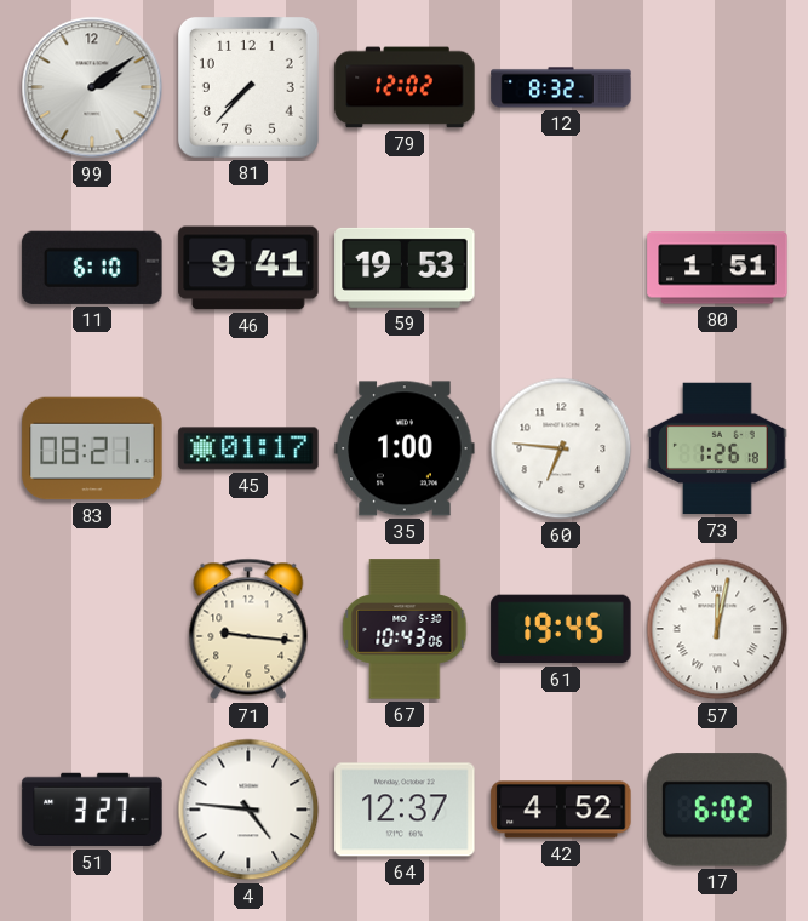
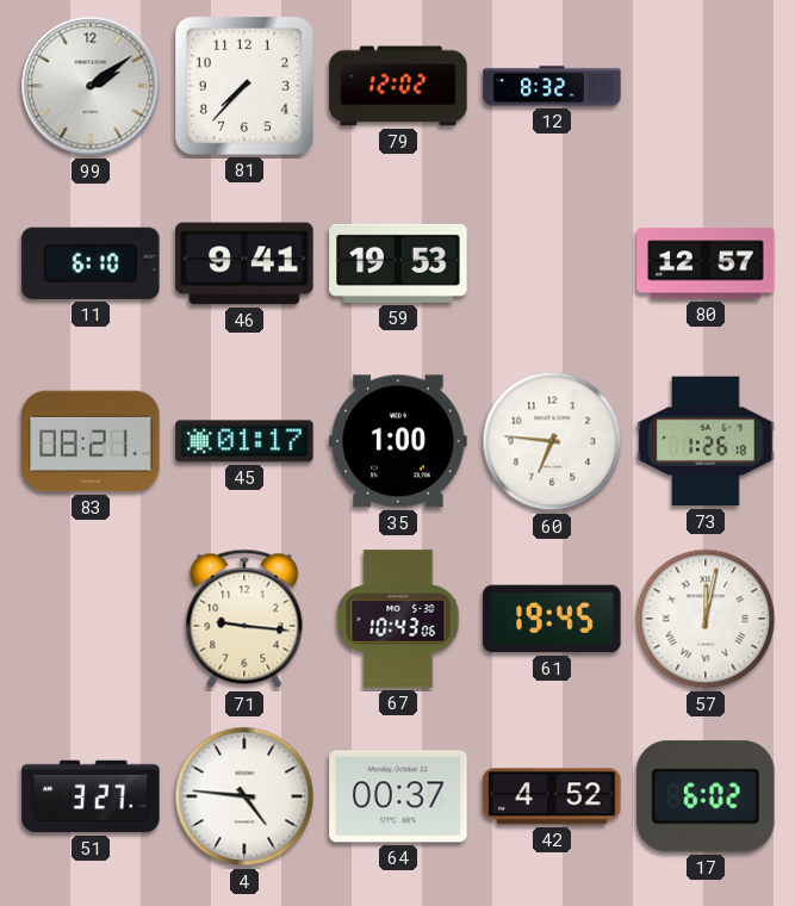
80: 1:51 -> 12:57 (706, 263)
64: 12:37 -> 00:37 (398, 796)
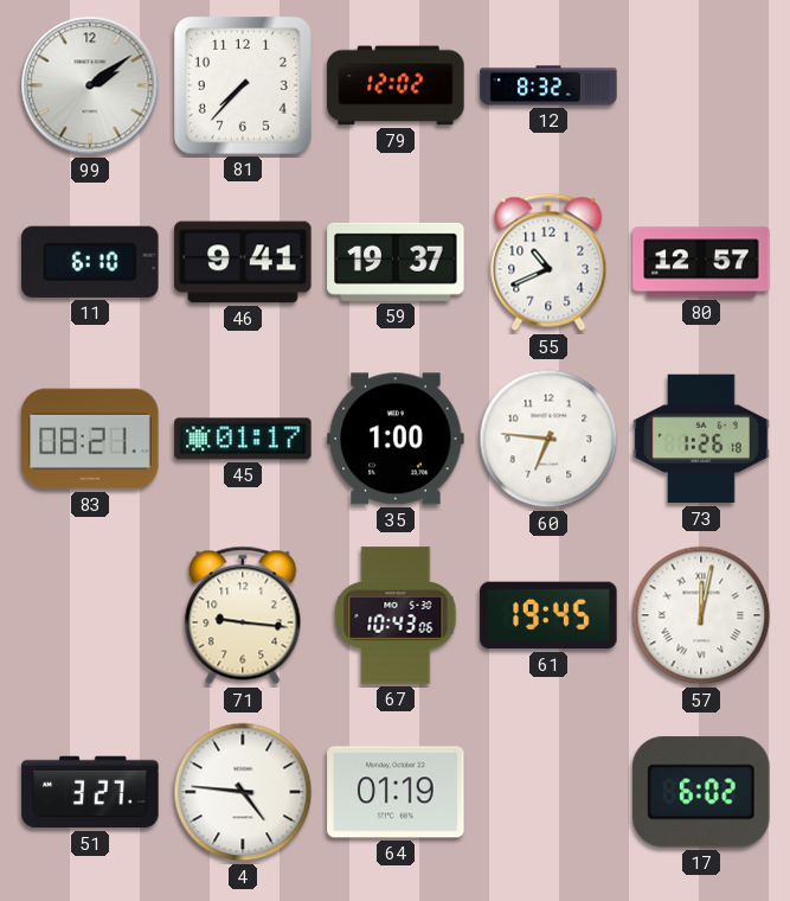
59: 19:53 -> 19:37 (396, 262)
55: none -> 10:41 (548, 262)
64: 00:37 -> 01:19 (396, 792)
42: 4:52 -> none (552, 796)
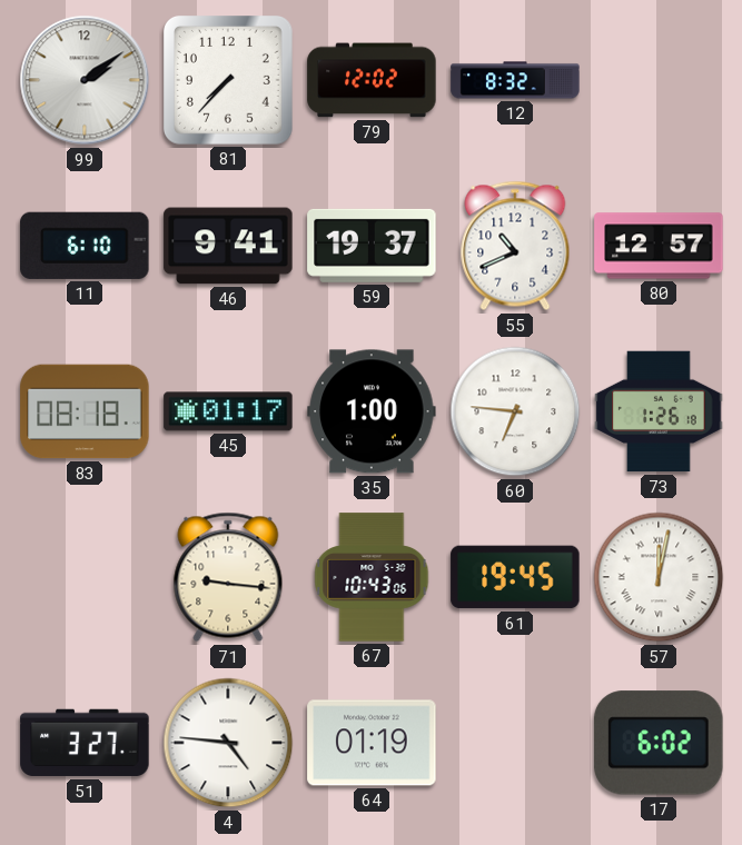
83: 08:21 -> 08:18 (85, 411)
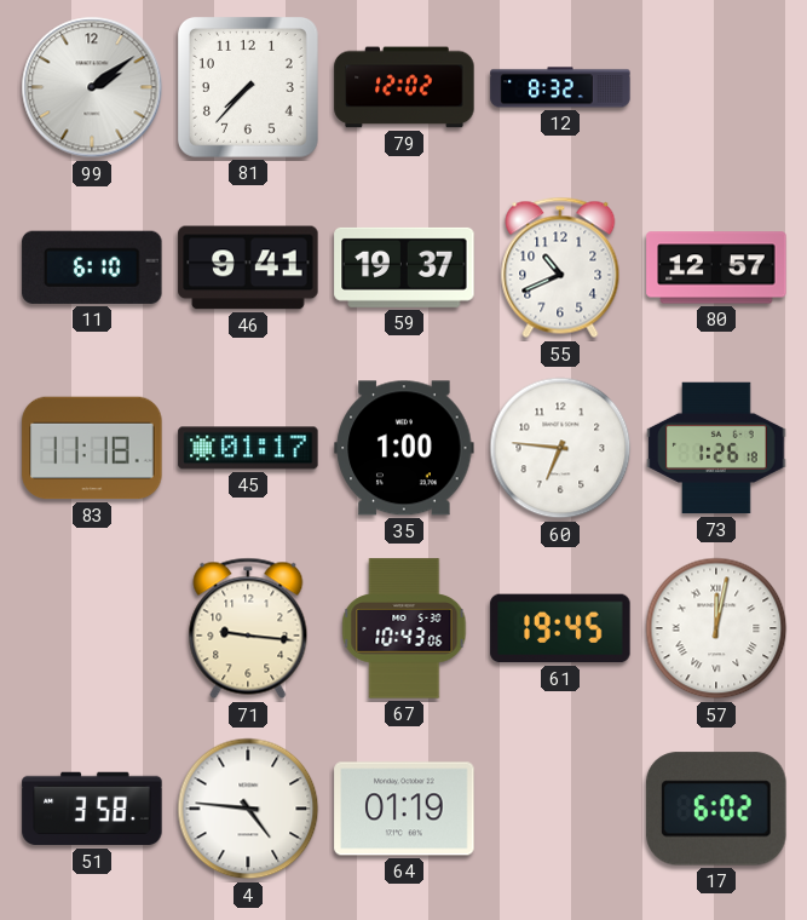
83: 08:18 -> 11:18 (92, 448)
51: 3:27 -> 3:58 (92, 809)
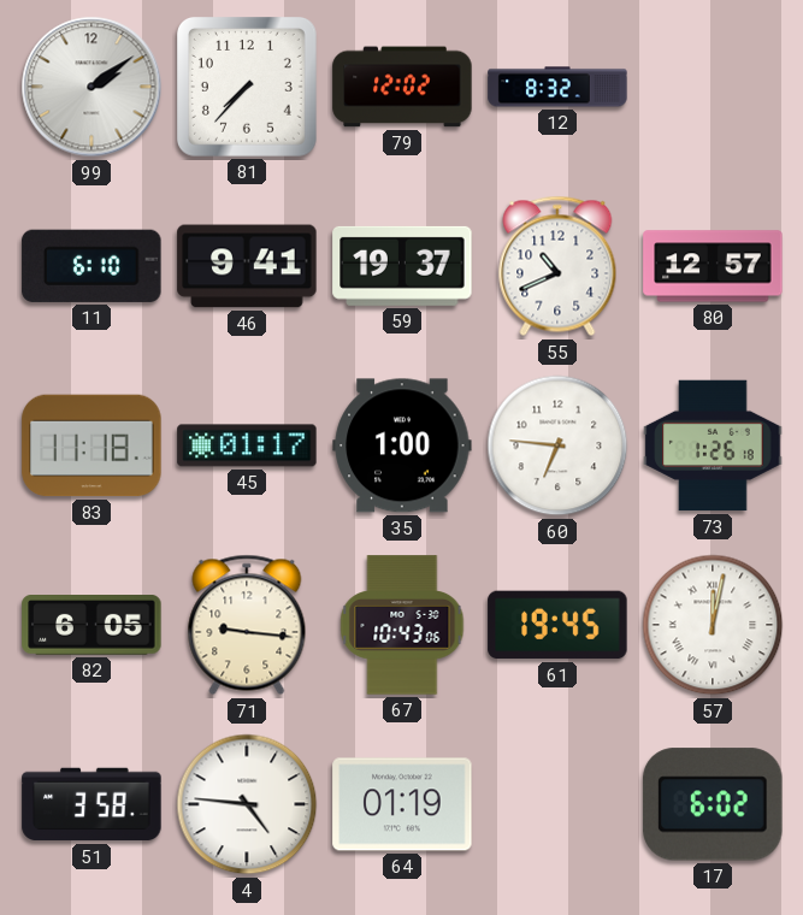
82: none -> 6:05 (91, 626)
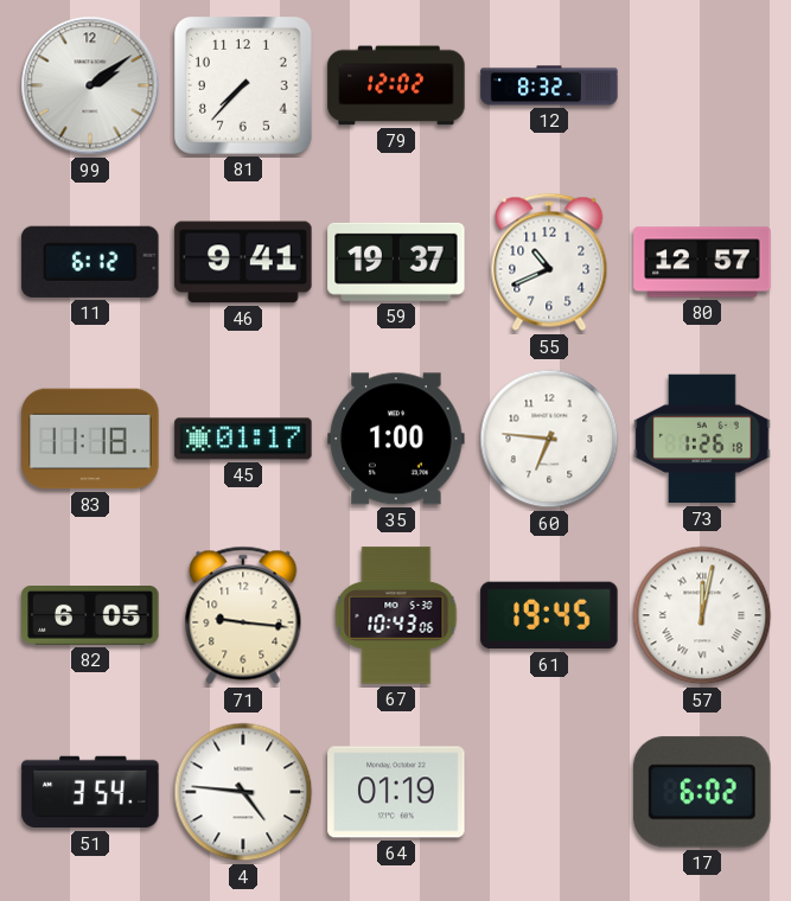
11: 6:10 -> 6:12 (90, 262)
51: 3:58 -> 3:54 (90, 792)
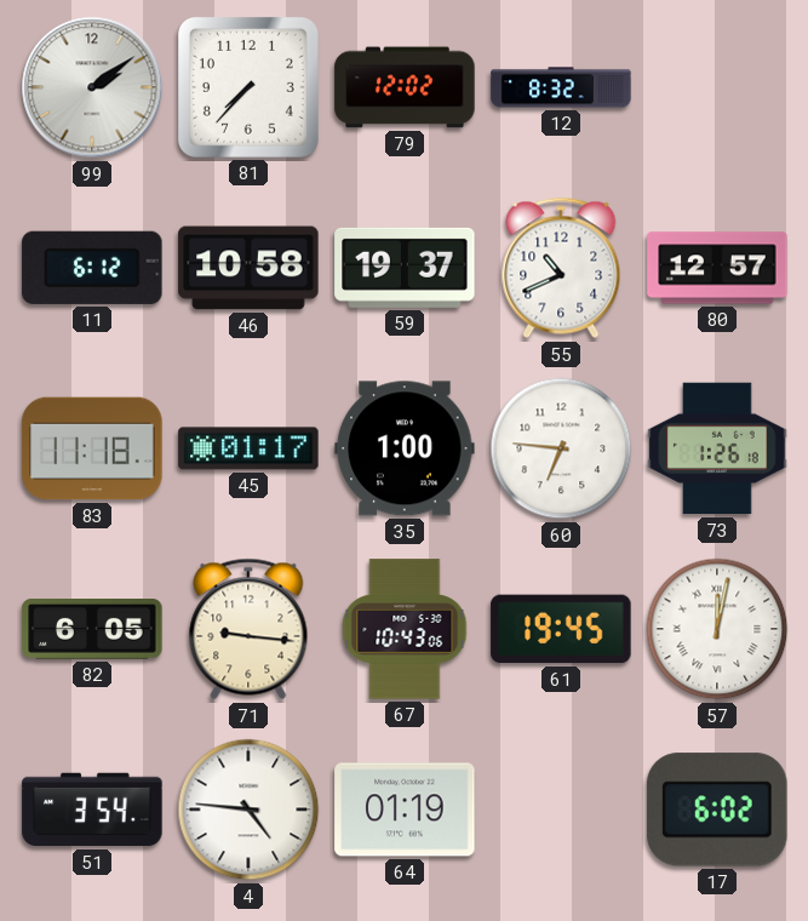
46: 9:41 -> 10:58 (248, 268)
